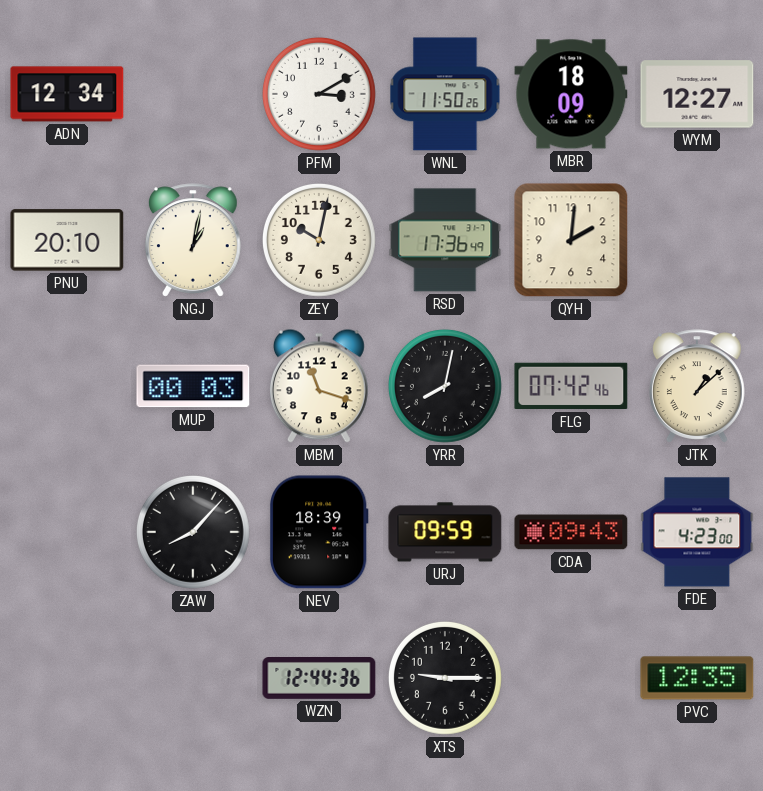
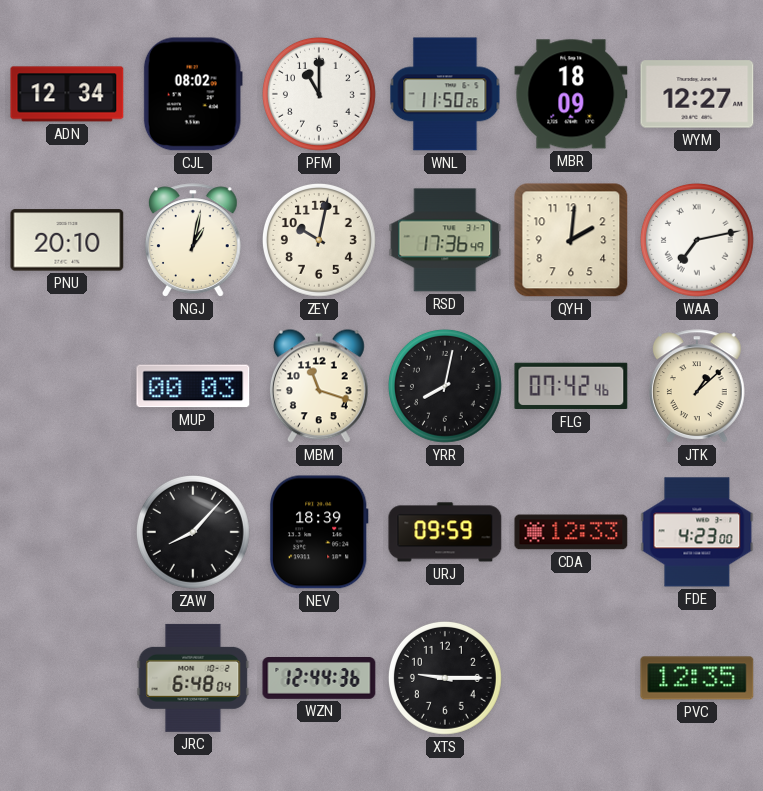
CJL: none -> 08:02 (193, 94)
PFM: 3:10 -> 11:00 (319, 94)
WAA: none -> 7:13 (697, 240)
CDA: 09:43 -> 12:33 (571, 532)
JRC: none -> 6:48 (193, 678)
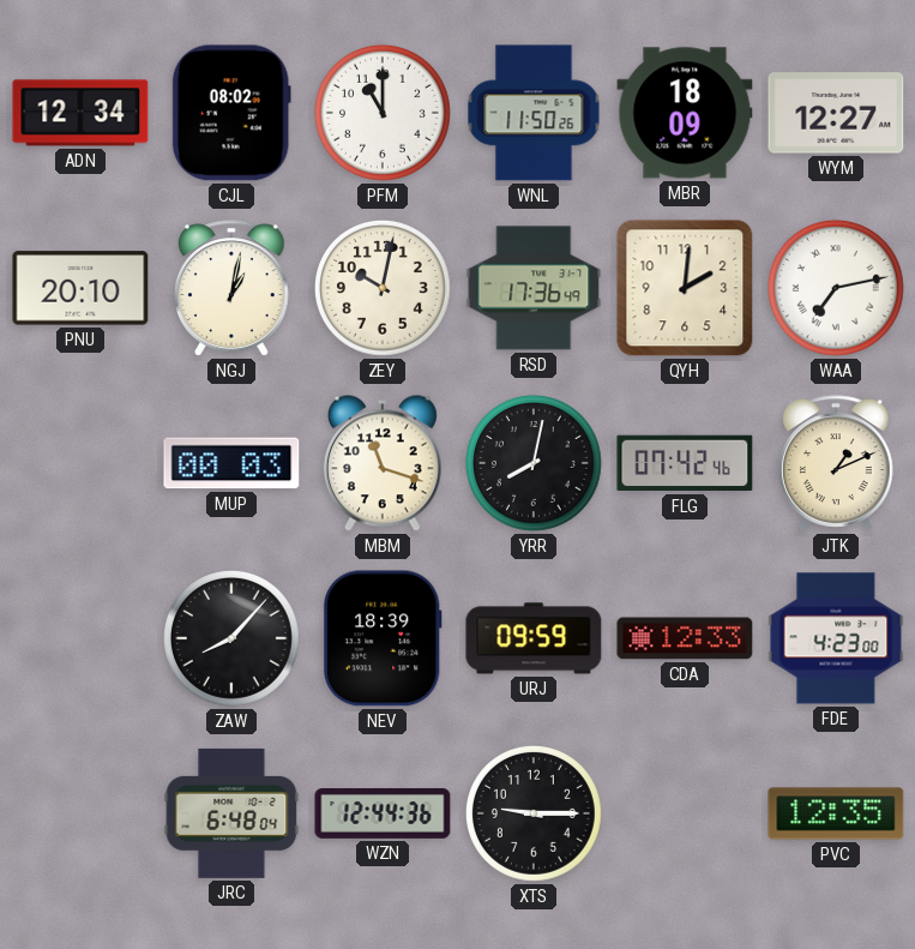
JTK: 1:08 -> 1:11 (836, 463)
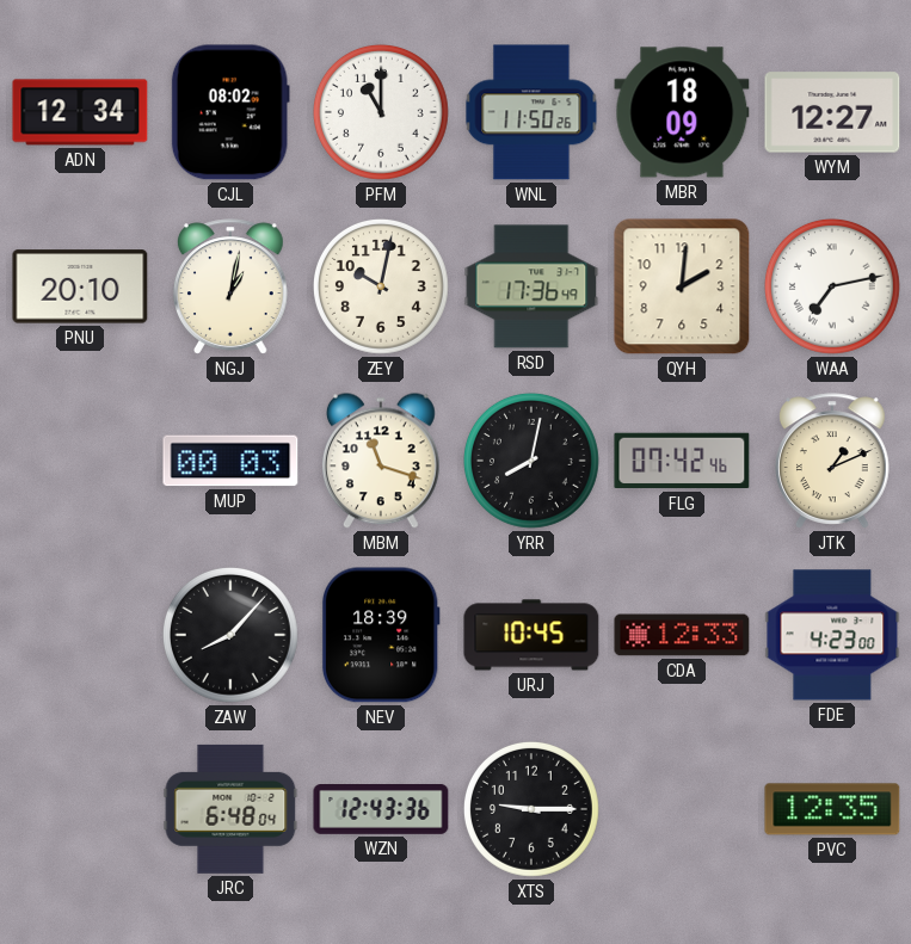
URJ: 09:59 -> 10:45 (531, 635)
WZN: 12:44 -> 12:43 (381, 810)
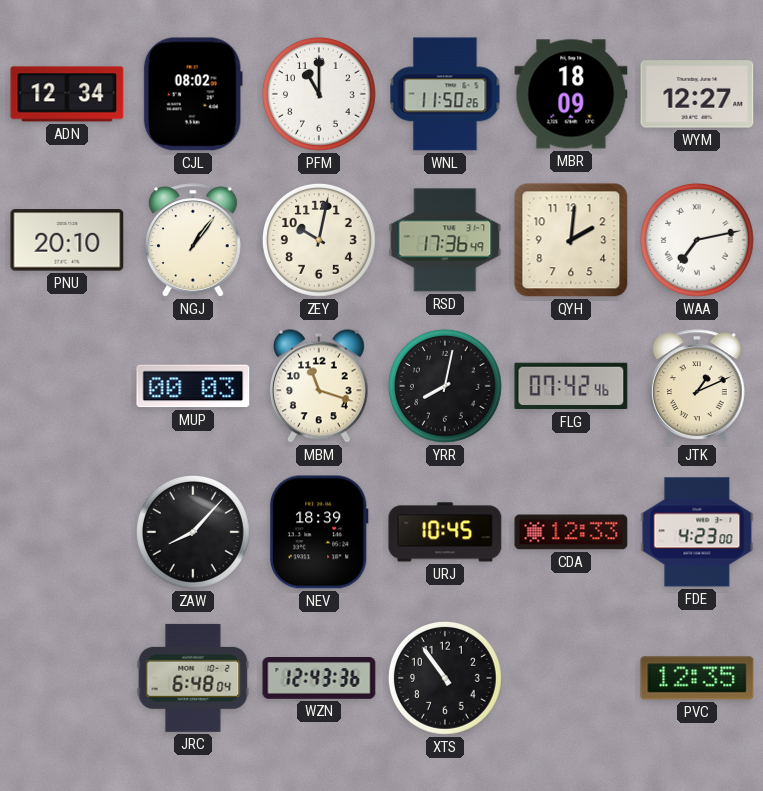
NGJ: 1:02 -> 1:06 (193, 240)
XTS: 9:15 -> 10:54 (445, 678)
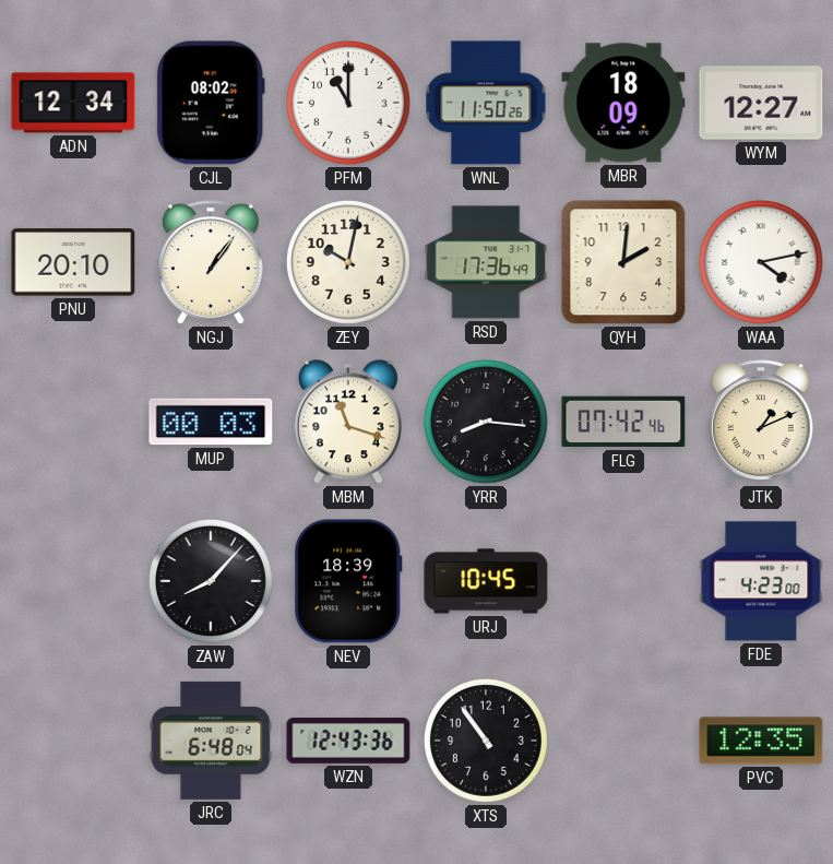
WAA: 7:13 -> 4:13 (761, 262)
YRR: 8:02 -> 8:16 (486, 422)
CDA: 12:33 -> none (571, 532)
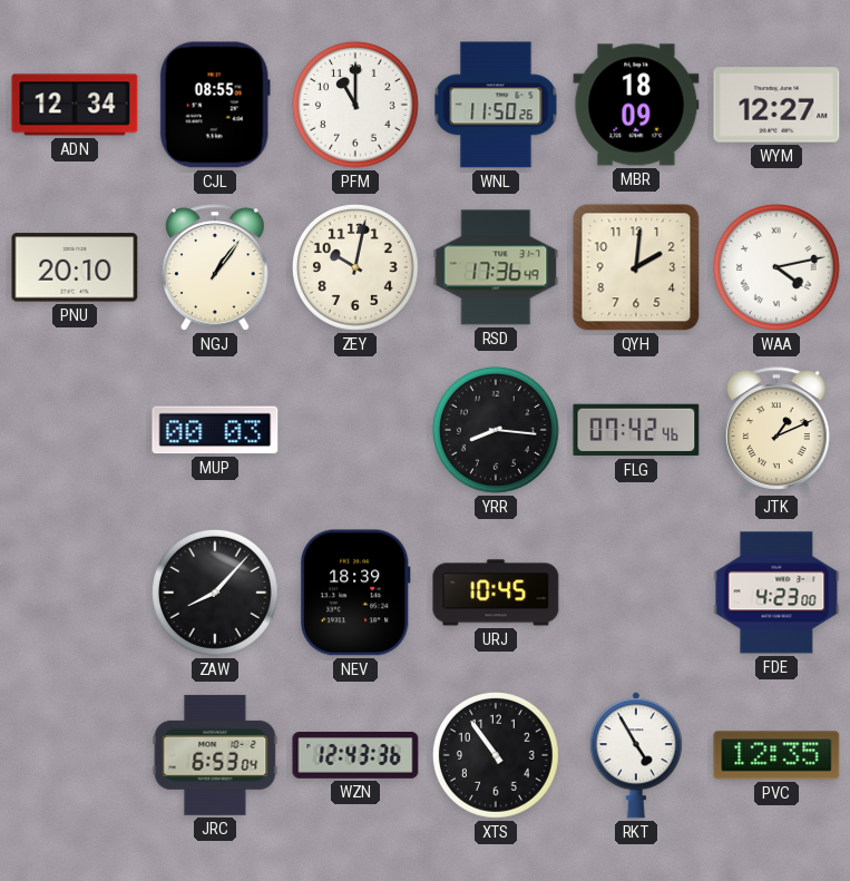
CJL: 08:02 -> 08:55 (215, 105)
MBM: 11:18 -> none (348, 422)
JRC: 6:48 -> 6:53 (215, 755)
RKT: none -> 4:55 (636, 755)
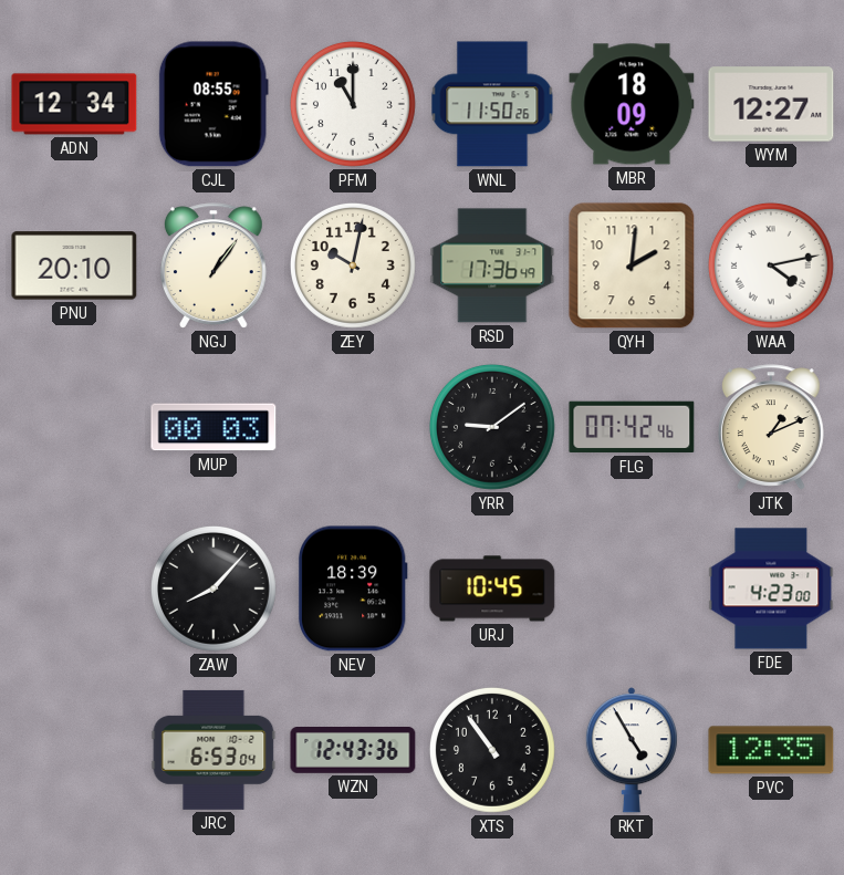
YRR: 8:16 -> 9:09 (492, 427)
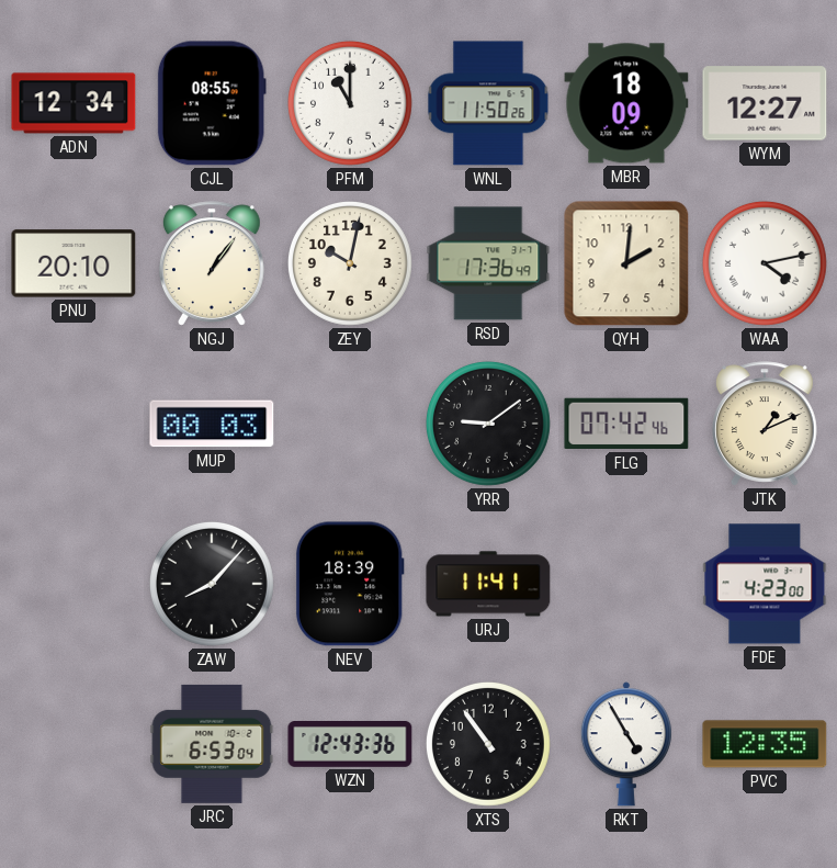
URJ: 10:45 -> 11:41 (488, 584)
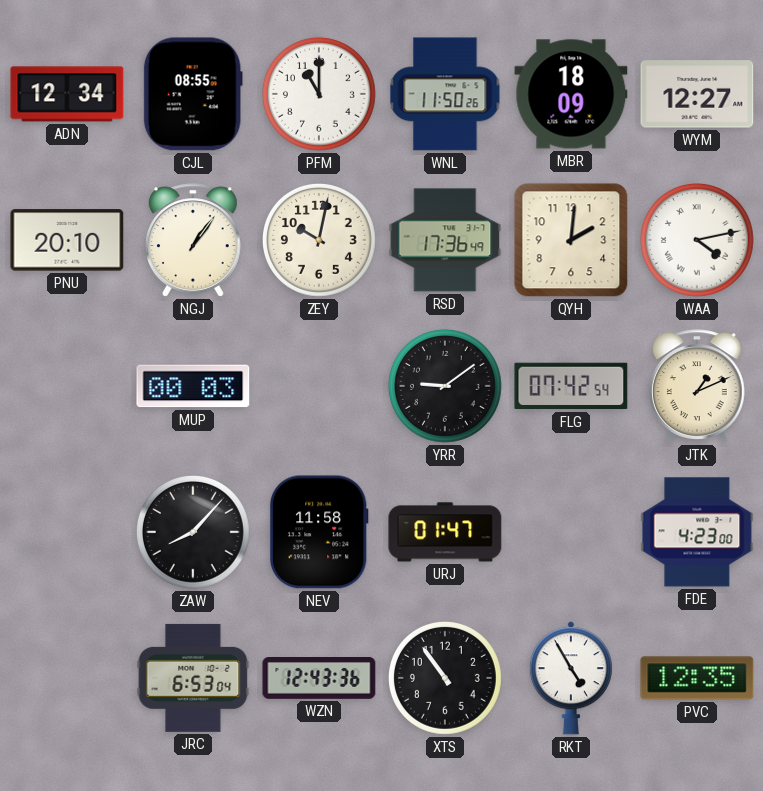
FLG: 07:42:46 -> 07:42:54 (571, 386)
NEV: 18:39 -> 11:58 (319, 532)
URJ: 11:41 -> 01:47 (445, 532)
